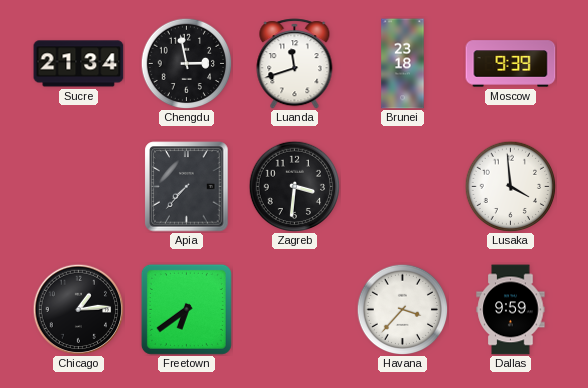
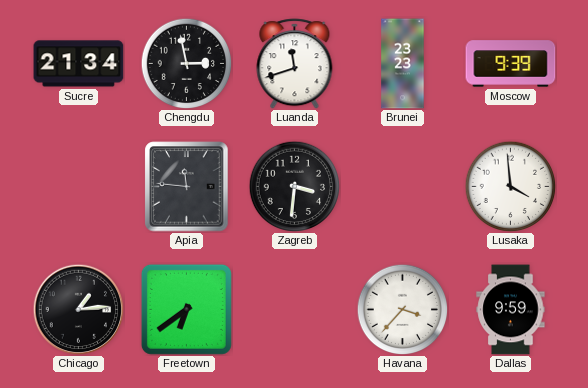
Brunei: 23:18 -> 23:23 (403, 64)
Apia: 7:37 -> 11:46 (187, 187)
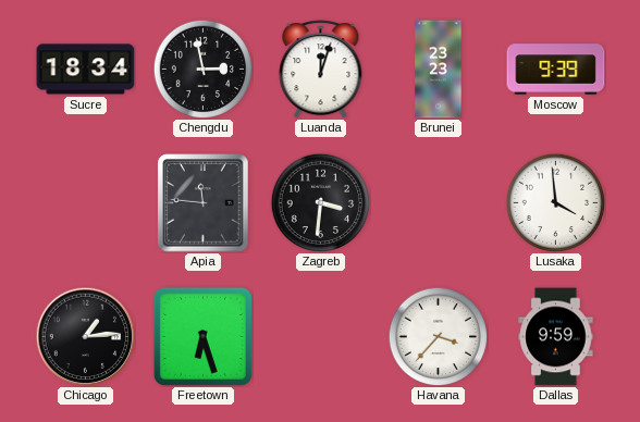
Sucre: 21:34 -> 18:34 (86, 70)
Luanda: 11:42 -> 12:03 (321, 70)
Freetown: 6:39 -> 6:27 (202, 336)
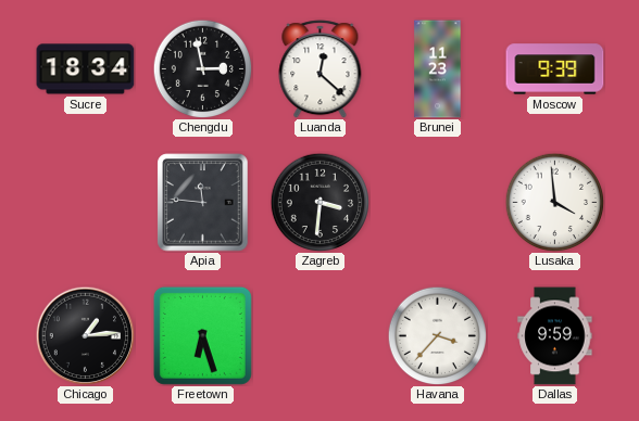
Luanda: 12:03 -> 12:22 (321, 69)
Brunei: 23:23 -> 11:23 (438, 69)
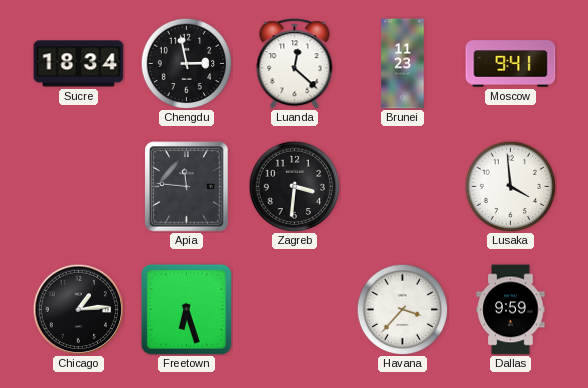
Moscow: 9:39 -> 9:41 (511, 64)
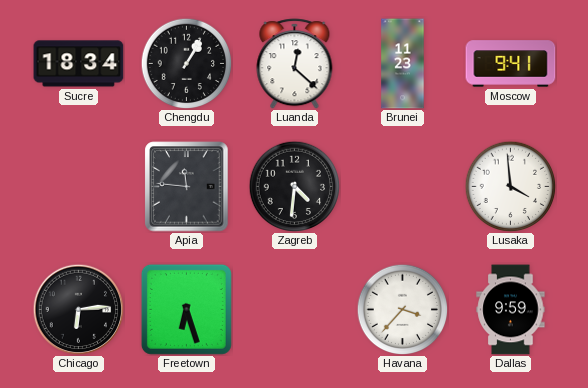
Chengdu: 2:58 -> 1:05 (186, 63)
Zagreb: 3:31 -> 4:31 (294, 186)
Chicago: 1:14 -> 6:14 (78, 309)
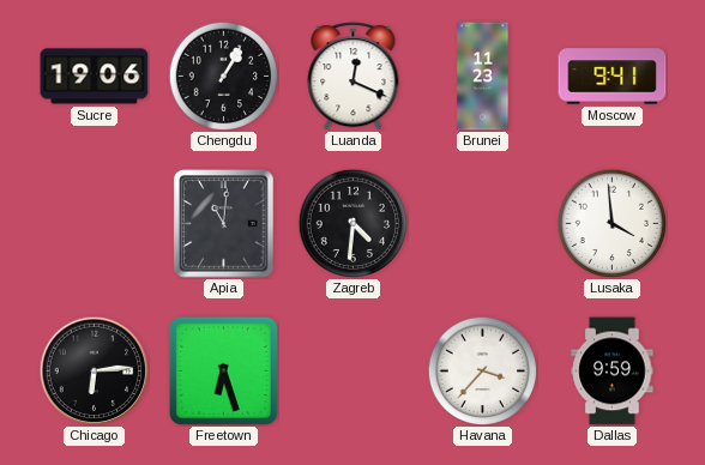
Sucre: 18:34 -> 19:06 (95, 77)
Luanda: 12:22 -> 12:19 (354, 77)
Apia: 11:46 -> 11:01 (224, 224)
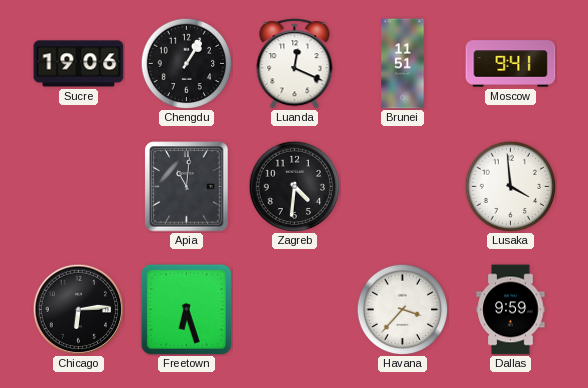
Brunei: 11:23 -> 11:51 (403, 64)
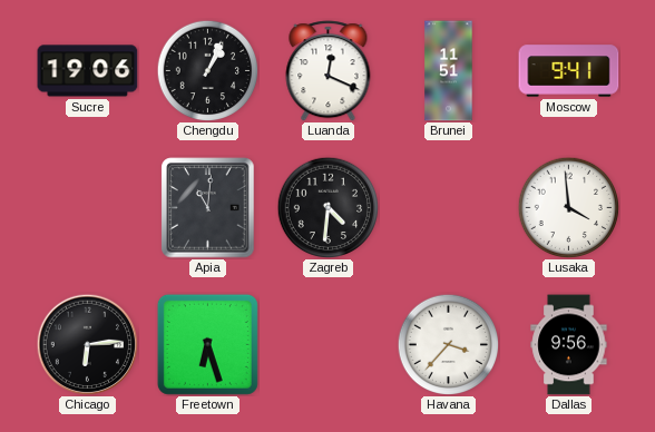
Chengdu: 1:05 -> 1:04 (207, 70)
Dallas: 9:59 -> 9:56 (569, 345)
